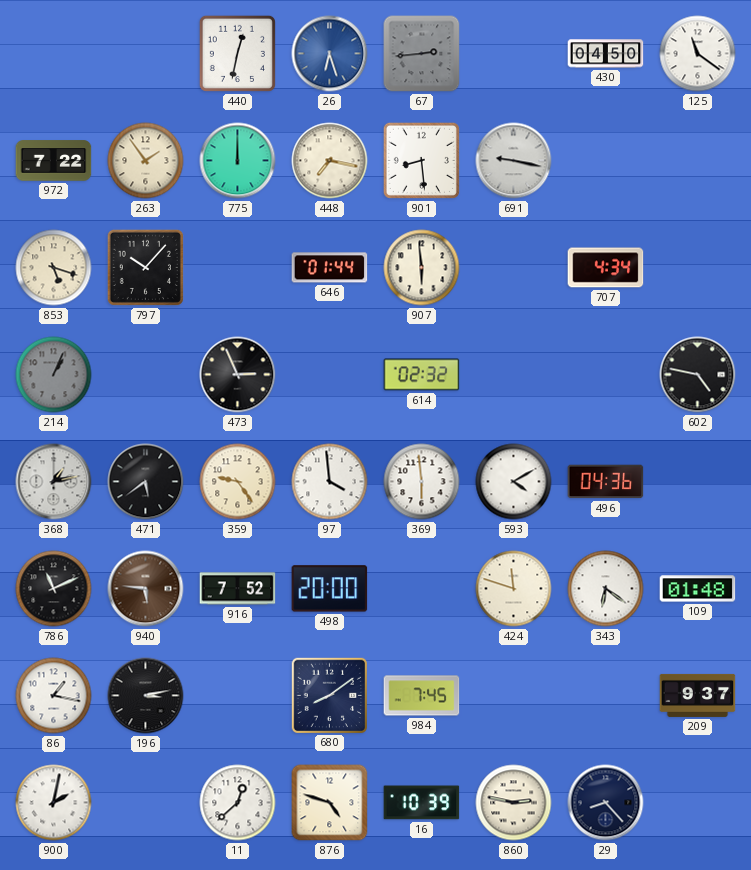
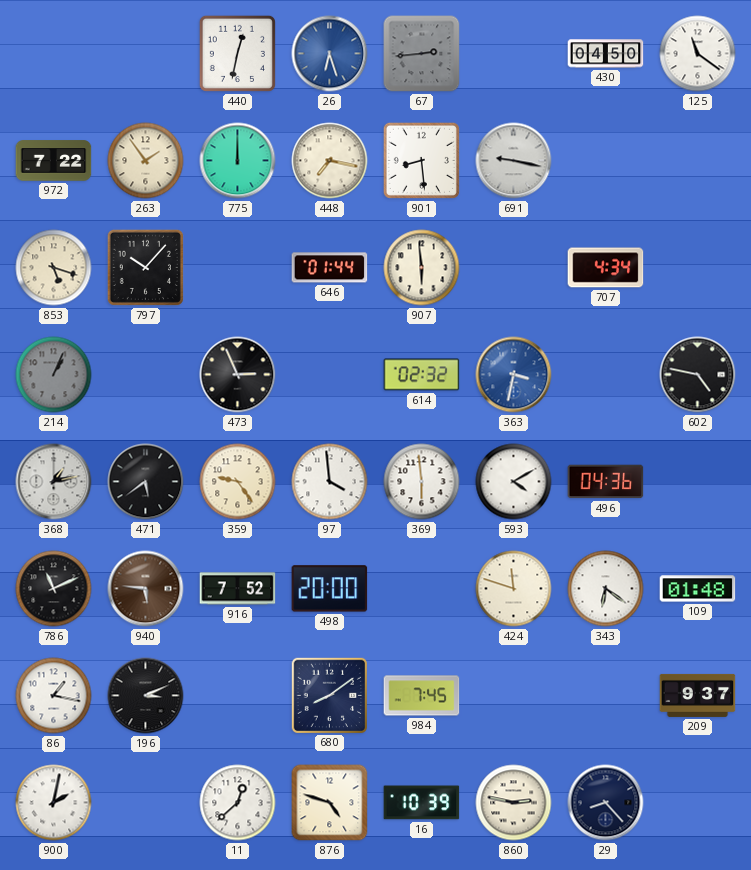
363: none -> 3:32 (514, 375)
196: 3:13 -> 3:11 (146, 696)
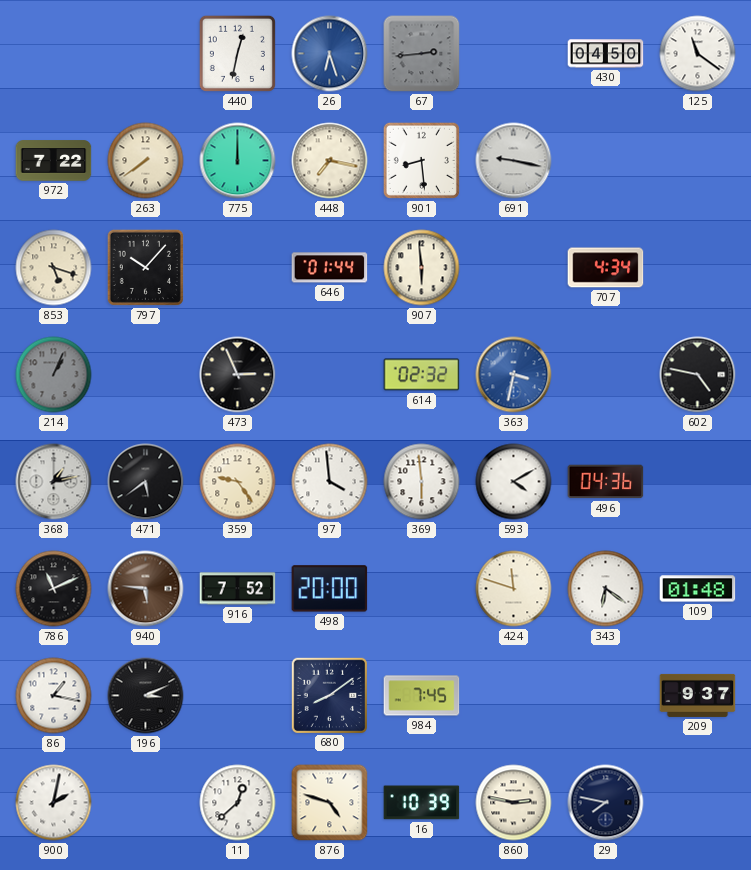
263: 1:54 -> 7:39 (146, 161)
29: 8:23 -> 7:47 (606, 803)
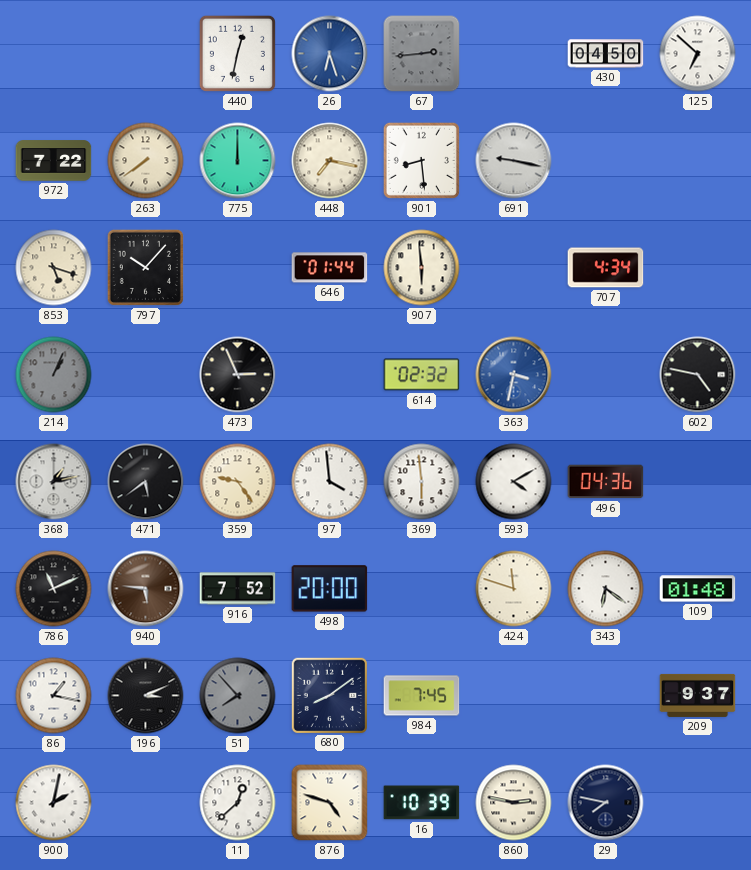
125: 11:21 -> 6:52 (698, 54)
51: none -> 7:53 (238, 696)
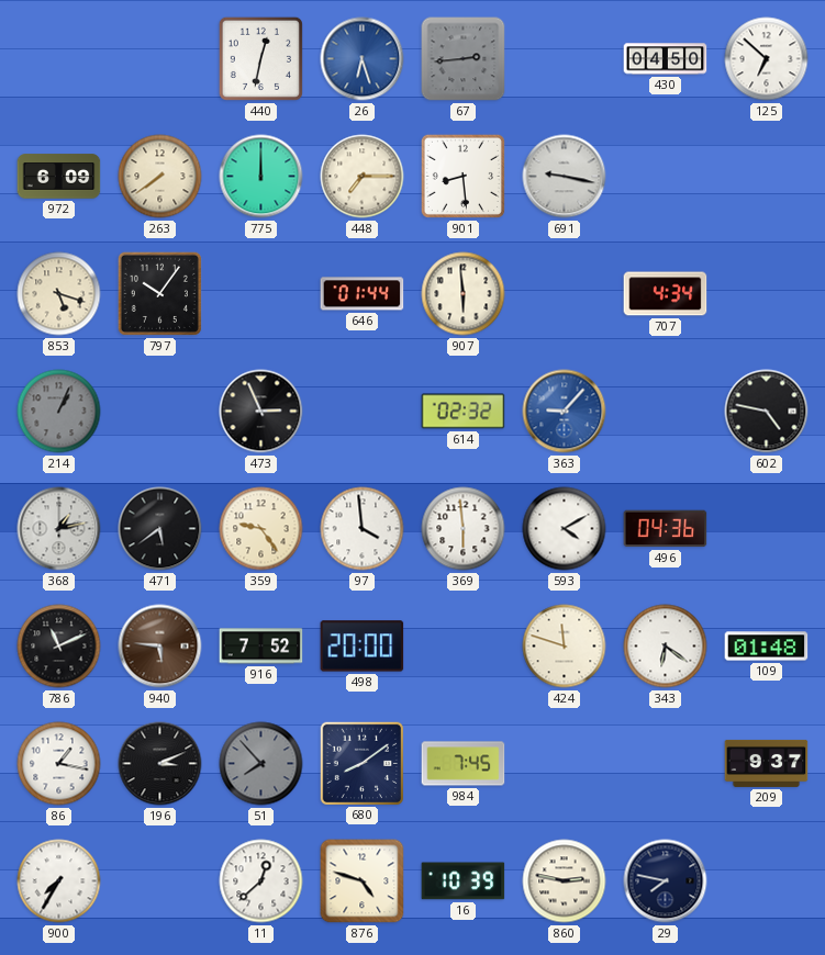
972: 7:22 -> 6:09 (59, 177)
448: 7:17 -> 7:15 (363, 177)
797: 10:07 -> 10:06 (159, 293)
363: 3:32 -> 9:07 (565, 412)
900: 2:02 -> 7:35 (59, 881)
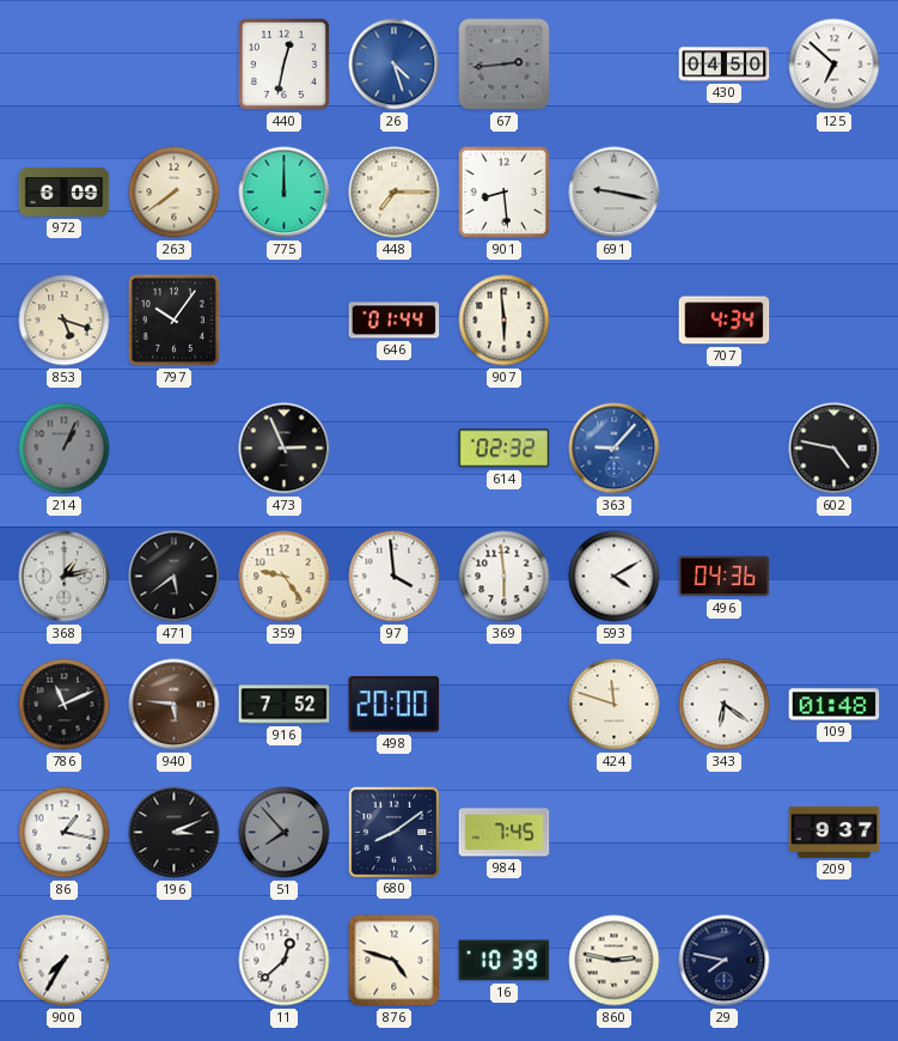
26: 6:27 -> 4:27 (395, 65)
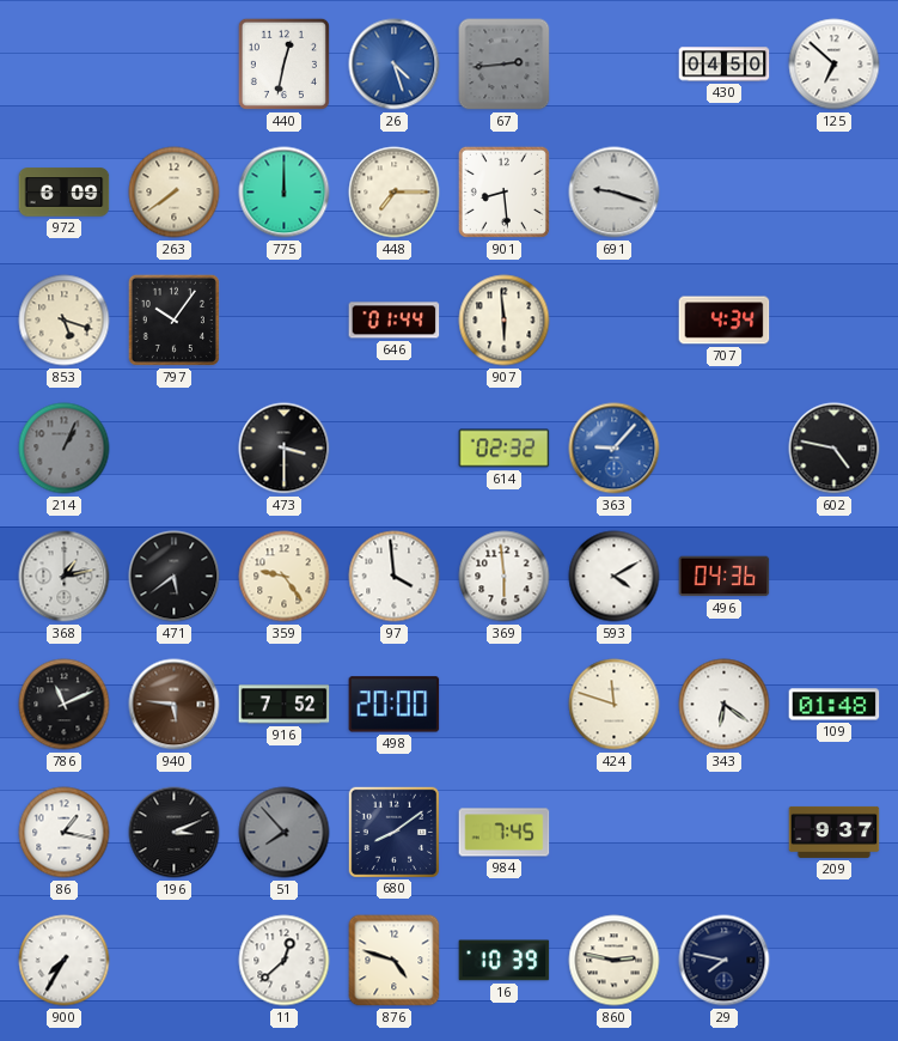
691: 9:17 -> 9:18 (615, 193)
473: 2:56 -> 3:30 (285, 449)
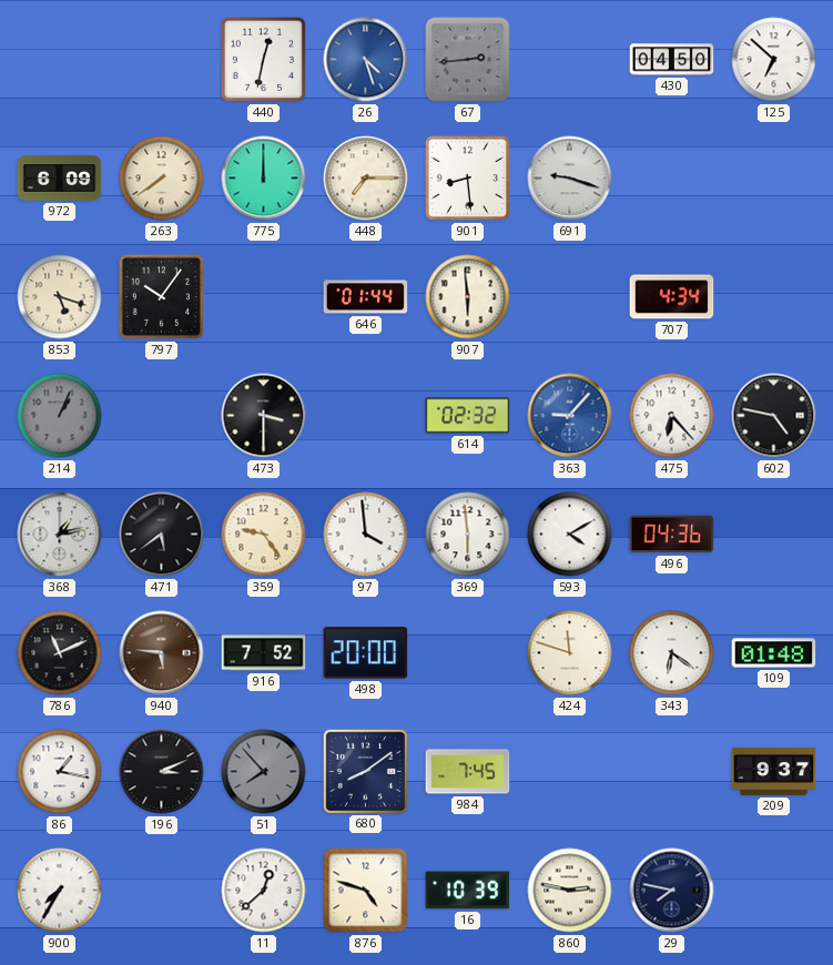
475: none -> 6:23 (672, 416)
